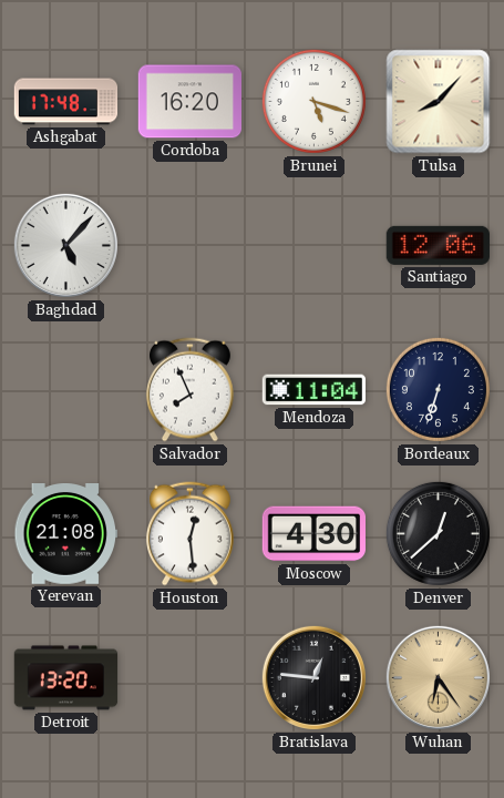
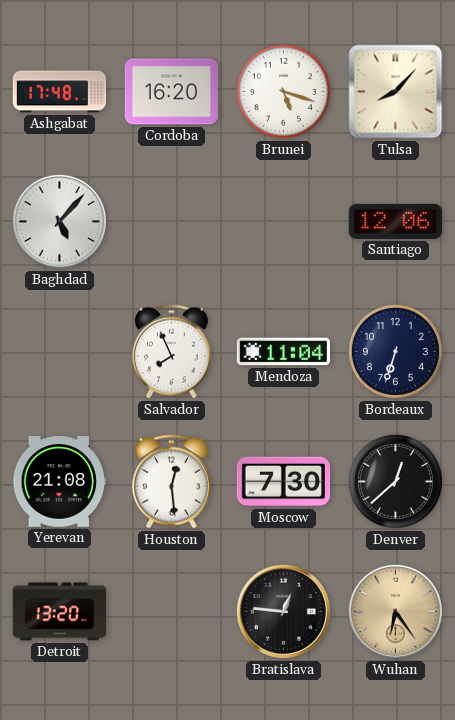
Moscow: 4:30 -> 7:30 (284, 482)
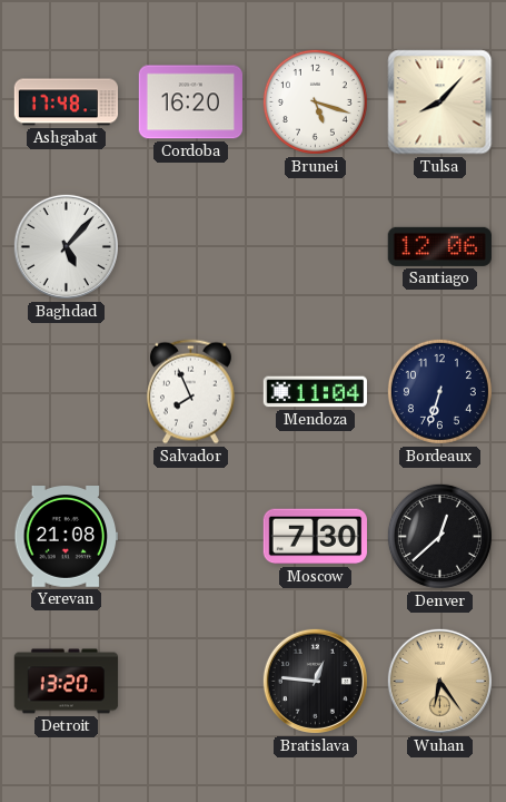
Houston: 12:29 -> none (171, 482)
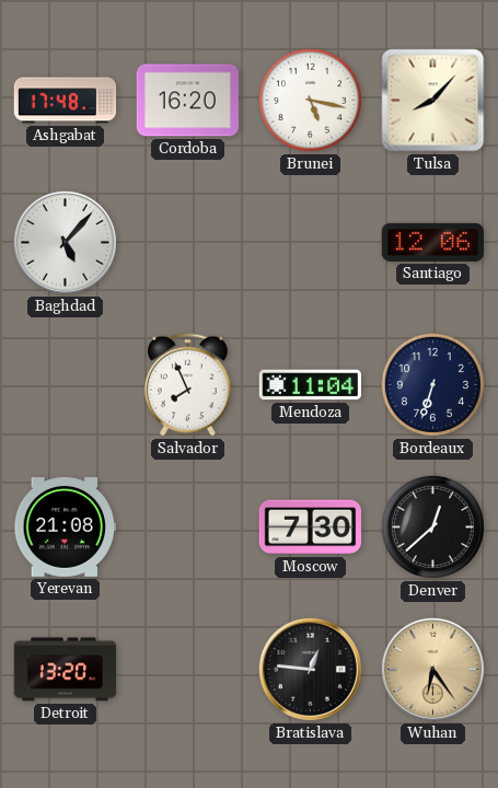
Brunei: 5:18 -> 5:17 (310, 100)
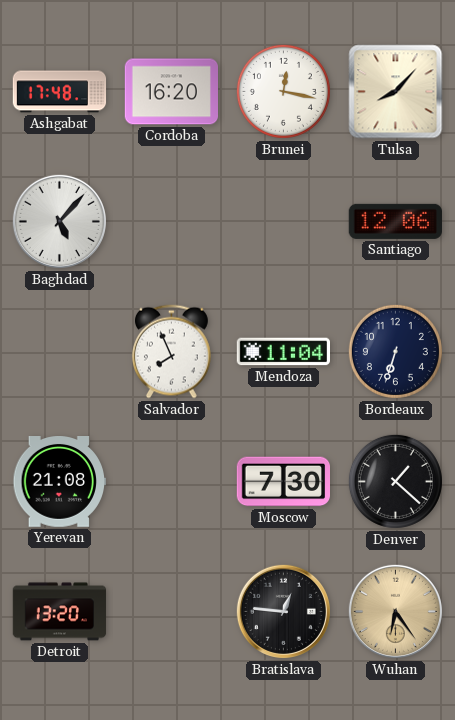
Brunei: 5:17 -> 12:17 (283, 91)
Denver: 12:38 -> 1:22 (395, 481)
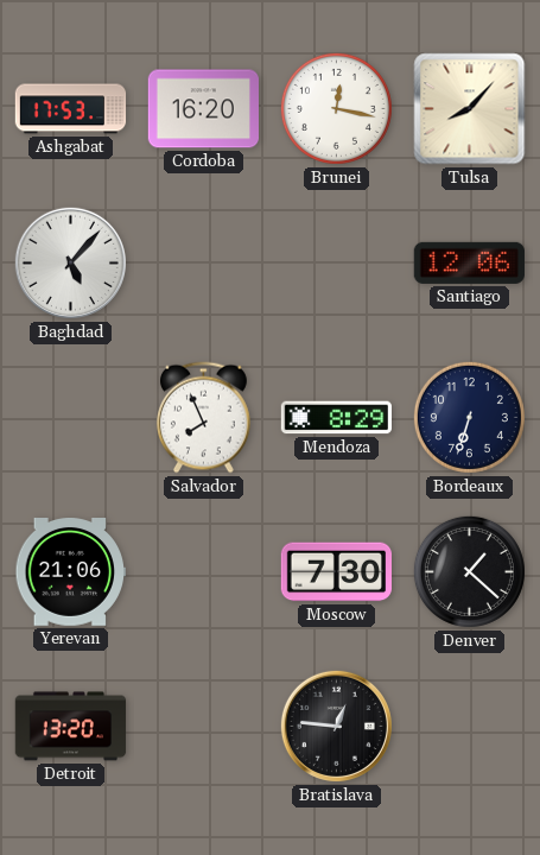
Ashgabat: 17:48 -> 17:53 (71, 109)
Mendoza: 11:04 -> 8:29 (336, 418)
Yerevan: 21:08 -> 21:06 (70, 572)
Wuhan: 6:24 -> none (395, 611)
